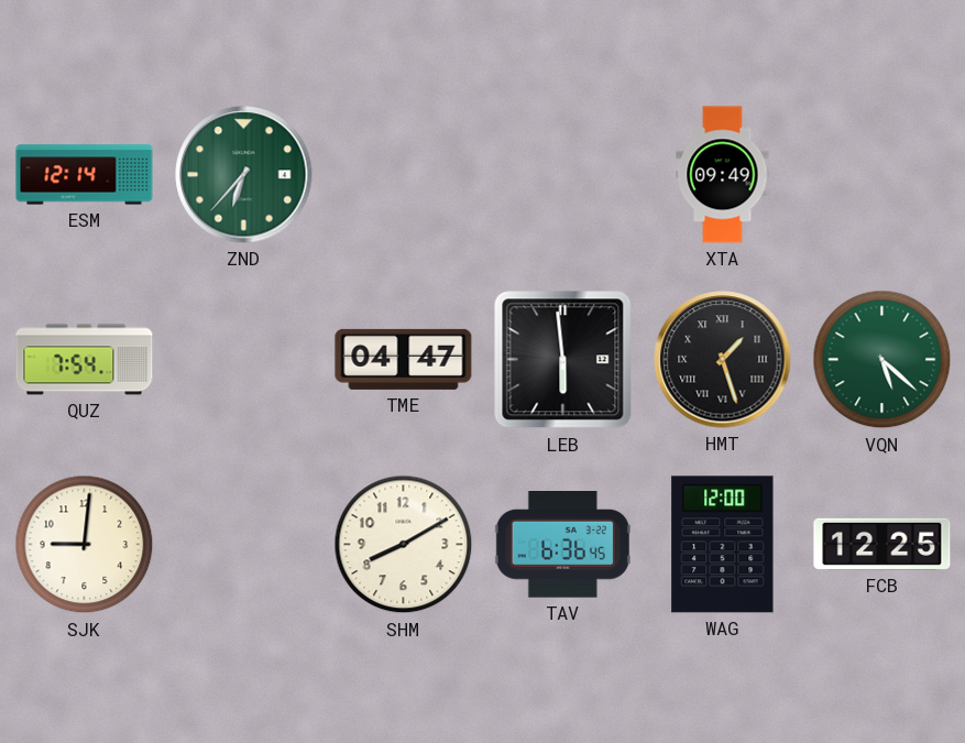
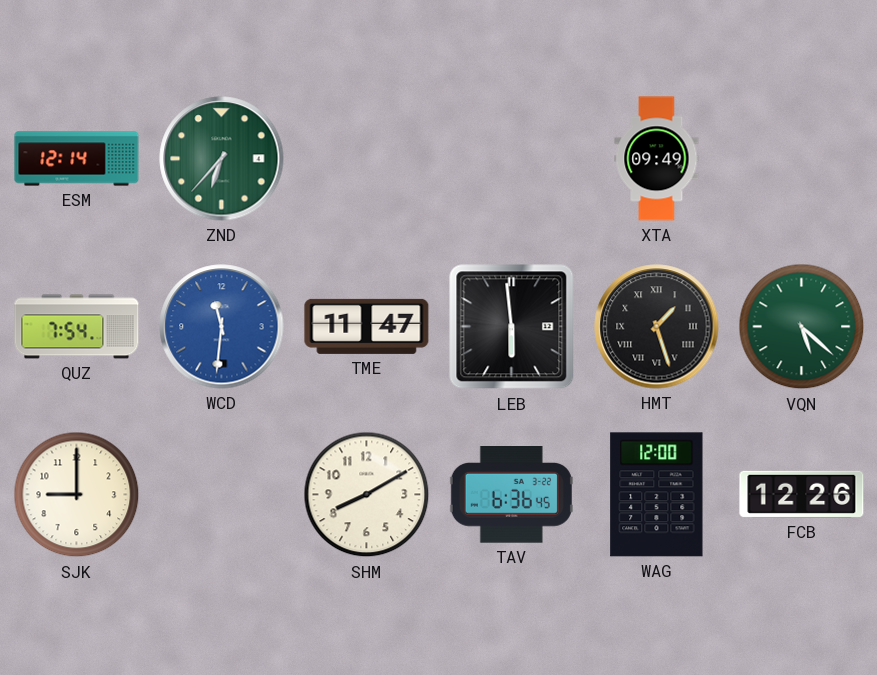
WCD: none -> 11:31 (222, 327)
TME: 04:47 -> 11:47 (367, 326)
SJK: 9:01 -> 9:00 (77, 495)
FCB: 12:25 -> 12:26 (802, 494)
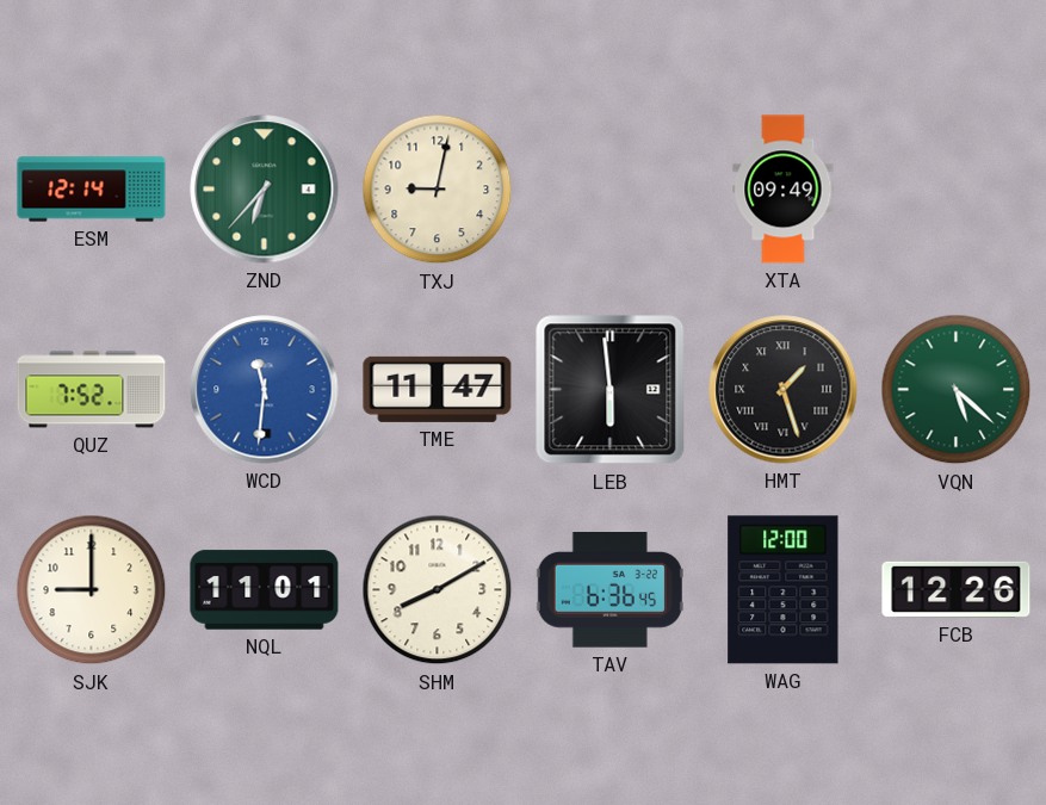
TXJ: none -> 9:02 (438, 190)
QUZ: 7:54 -> 7:52 (92, 390)
NQL: none -> 11:01 (265, 590)
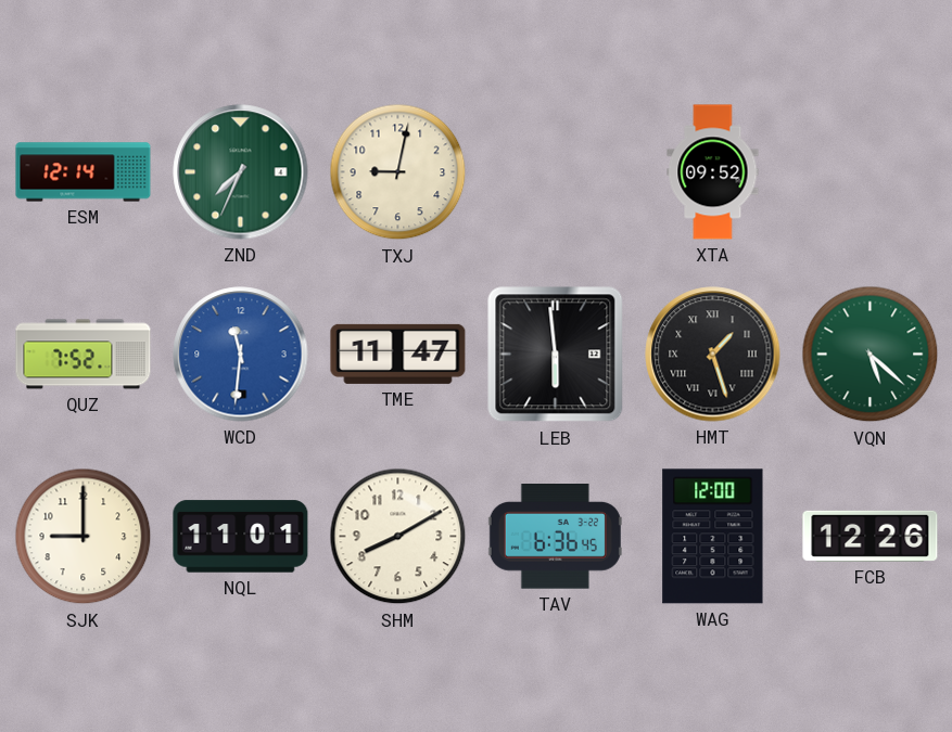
ZND: 6:37 -> 7:34 (241, 172)
XTA: 09:49 -> 09:52 (713, 172)
